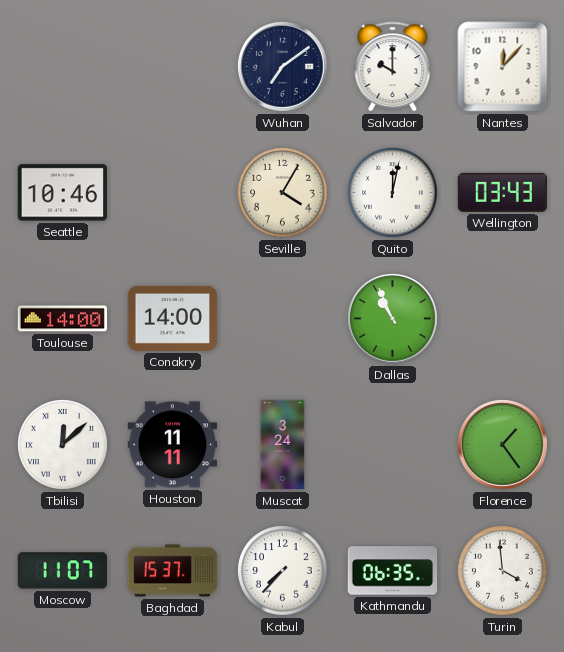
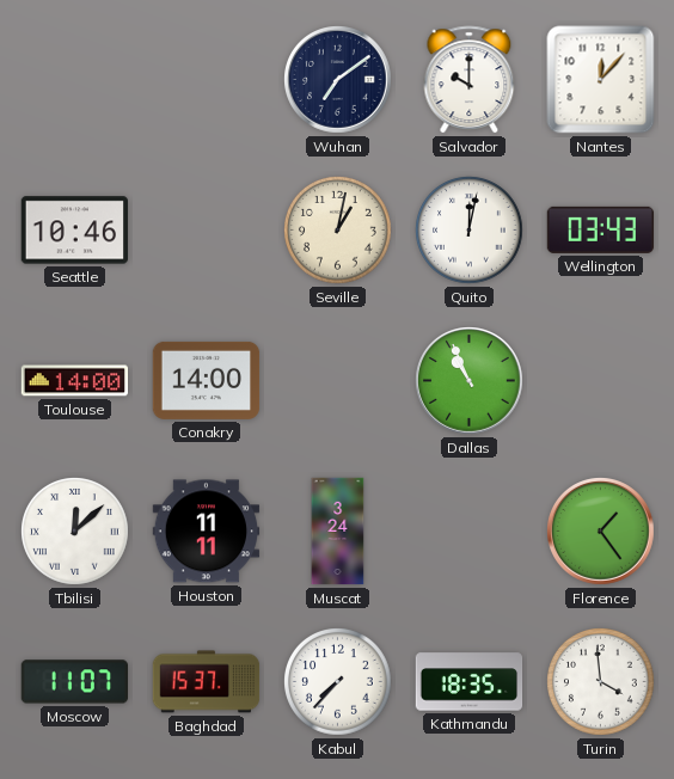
Seville: 4:05 -> 1:02 (338, 231)
Kathmandu: 06:35 -> 18:35 (470, 682)
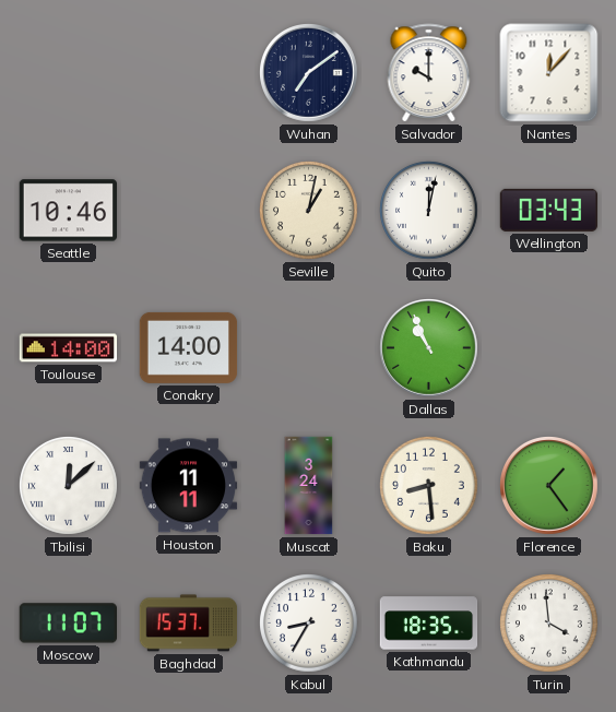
Baku: none -> 8:29 (429, 486)
Kabul: 7:37 -> 8:35 (309, 624)
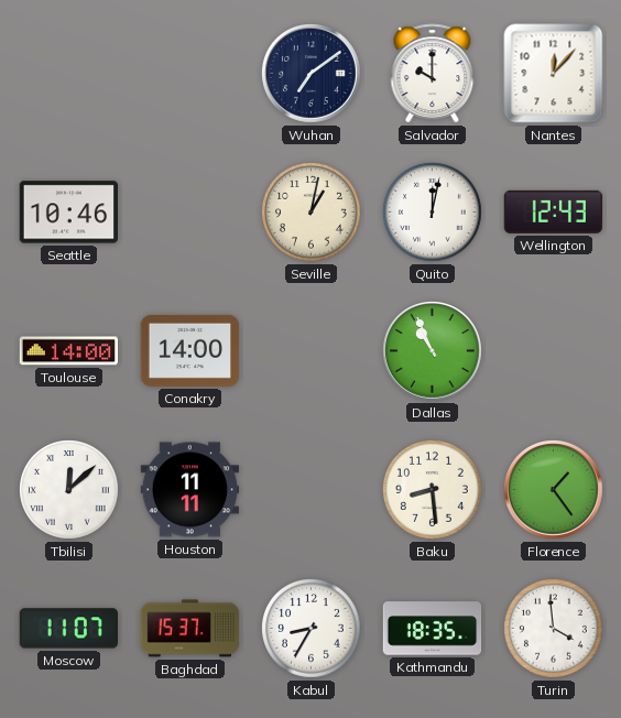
Wellington: 03:43 -> 12:43 (554, 211)
Muscat: 3:24 -> none (309, 486)
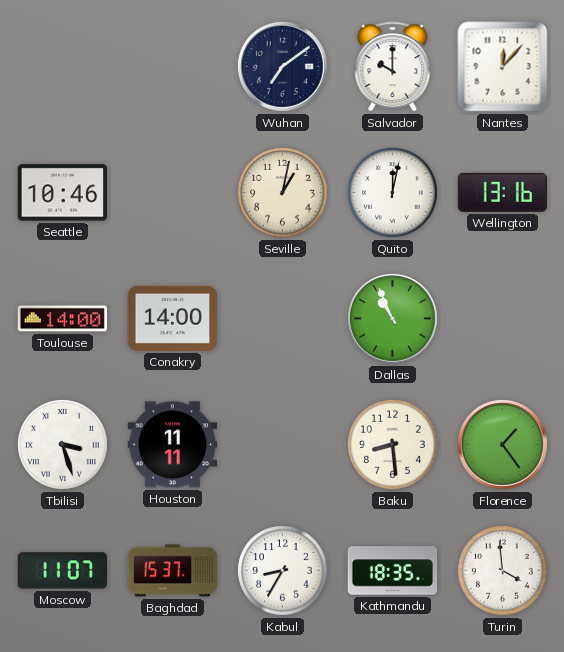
Wellington: 12:43 -> 13:16 (503, 192)
Tbilisi: 12:08 -> 3:27 (63, 445)
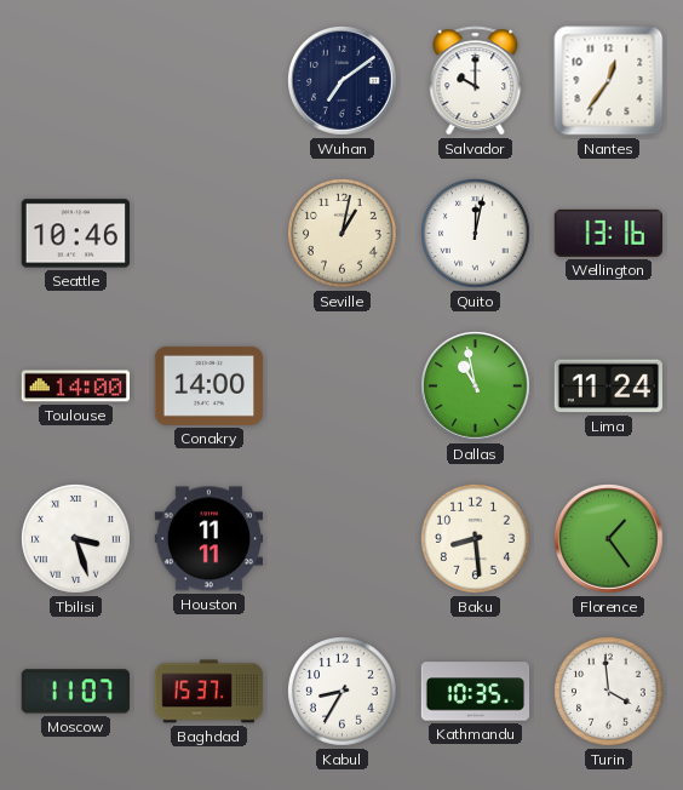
Nantes: 12:07 -> 12:36 (609, 81)
Dallas: 10:56 -> 10:58 (476, 387)
Lima: none -> 11:24 (608, 387)
Kathmandu: 18:35 -> 10:35 (476, 692)
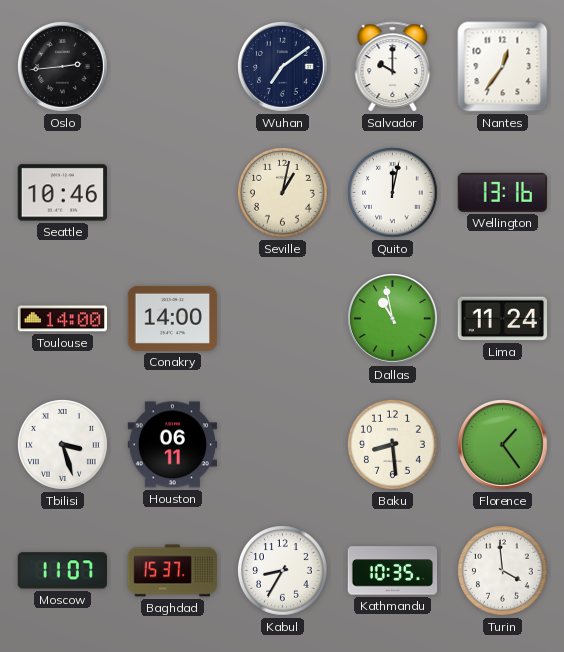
Oslo: none -> 2:44 (63, 67)
Houston: 11:11 -> 06:11 (173, 445)
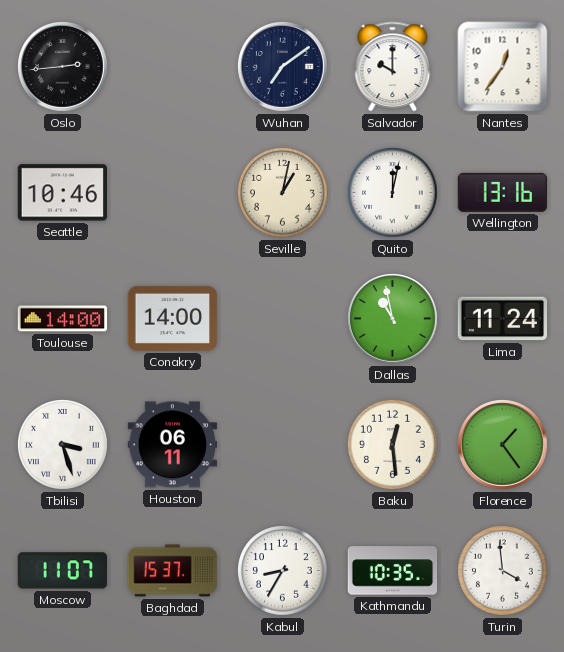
Baku: 8:29 -> 12:29 (393, 445)
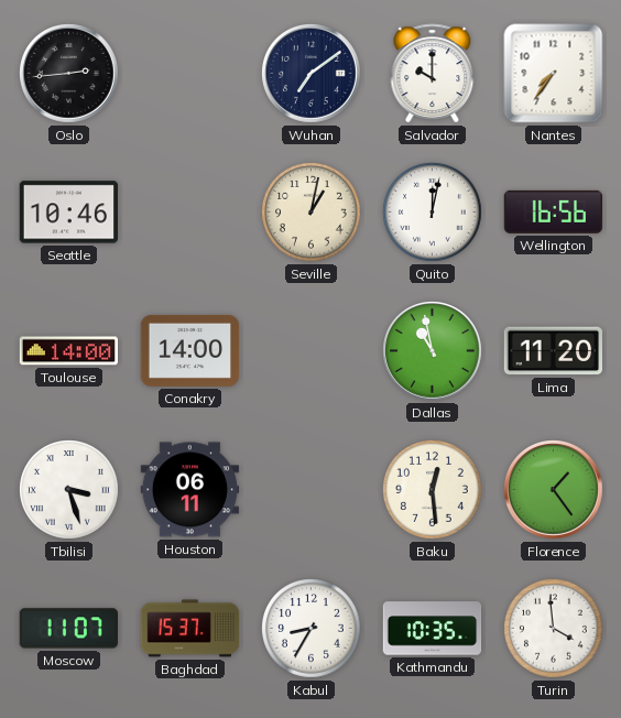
Nantes: 12:36 -> 7:36 (554, 74)
Wellington: 13:16 -> 16:56 (554, 211)
Lima: 11:24 -> 11:20 (553, 351)
